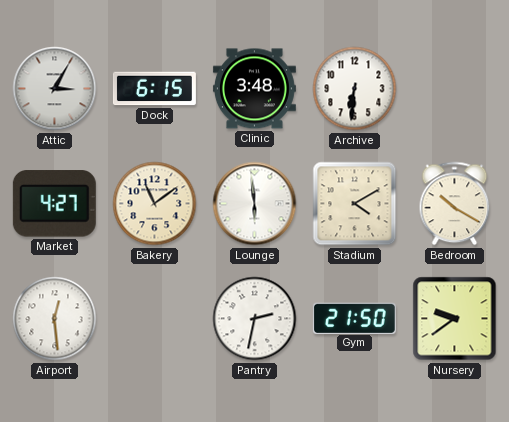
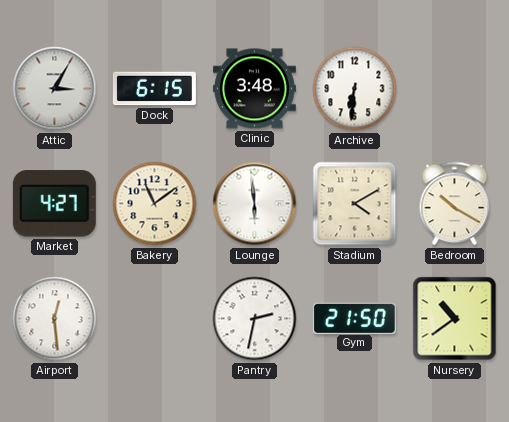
Nursery: 9:39 -> 10:39 (455, 319)
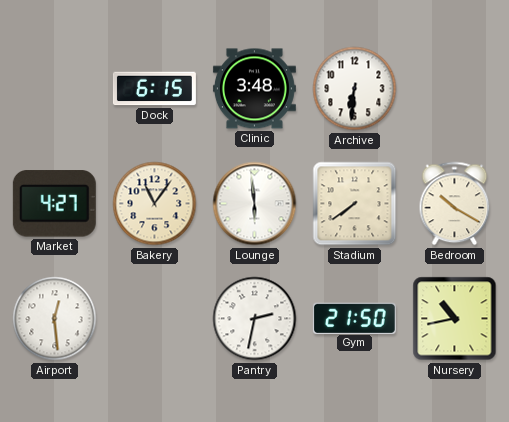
Attic: 3:05 -> none (55, 89)
Bakery: 11:09 -> 11:06 (155, 204)
Stadium: 4:10 -> 7:39 (355, 204)
Nursery: 10:39 -> 10:43 (455, 319)
